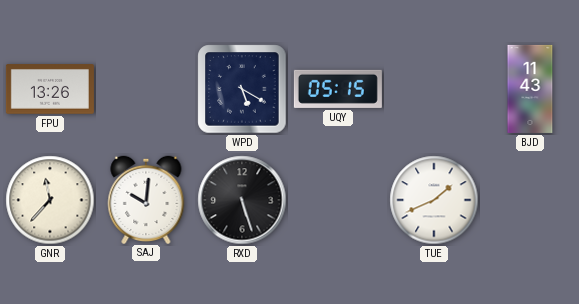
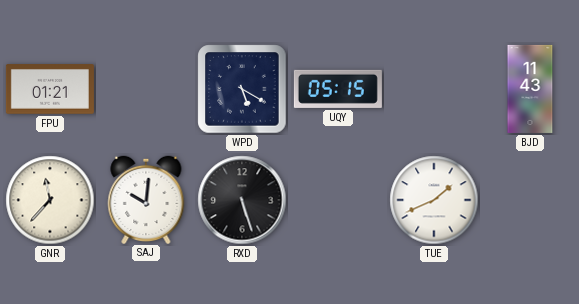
FPU: 13:26 -> 01:21 (50, 89)
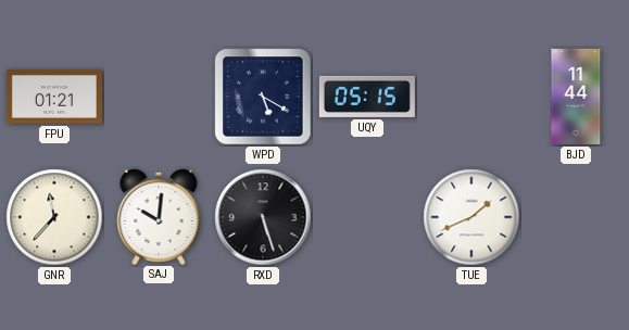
BJD: 11:43 -> 11:44 (576, 97)
